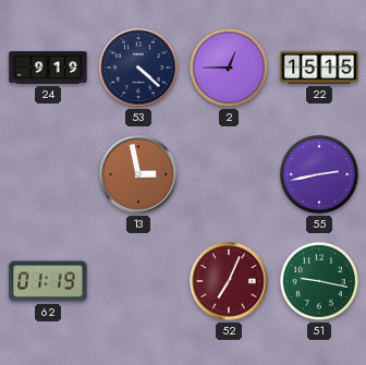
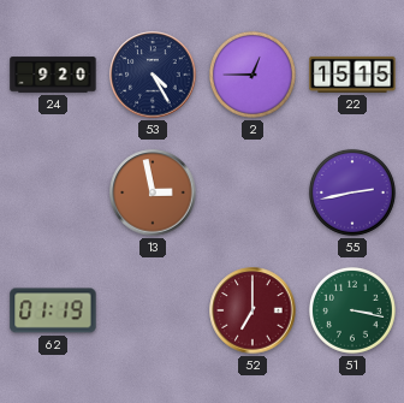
24: 9:19 -> 9:20 (53, 75)
53: 4:22 -> 4:25 (153, 75)
52: 7:04 -> 7:00 (252, 310)
51: 9:17 -> 3:17 (352, 310)
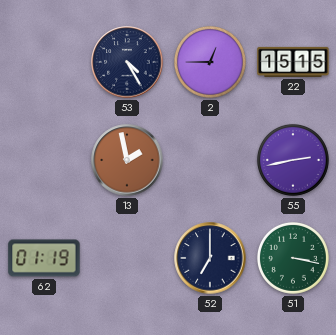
24: 9:20 -> none (53, 75)
13: 2:58 -> 1:58 (127, 160)
52 dial: burgundy -> navy (210, 258)
